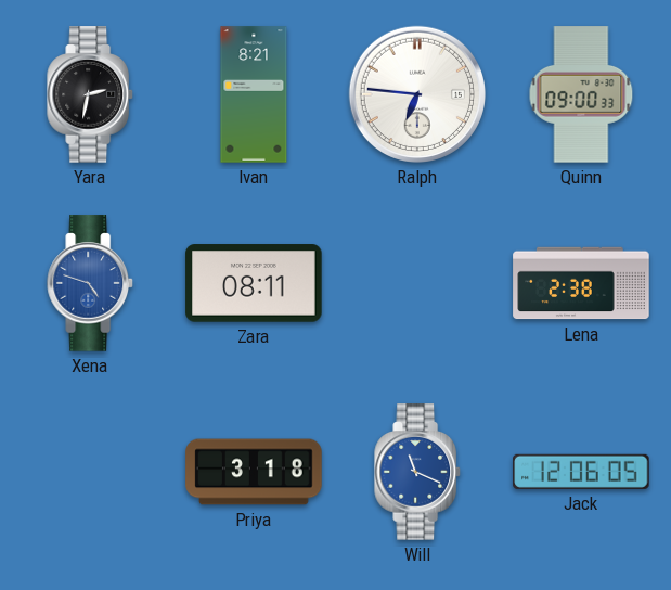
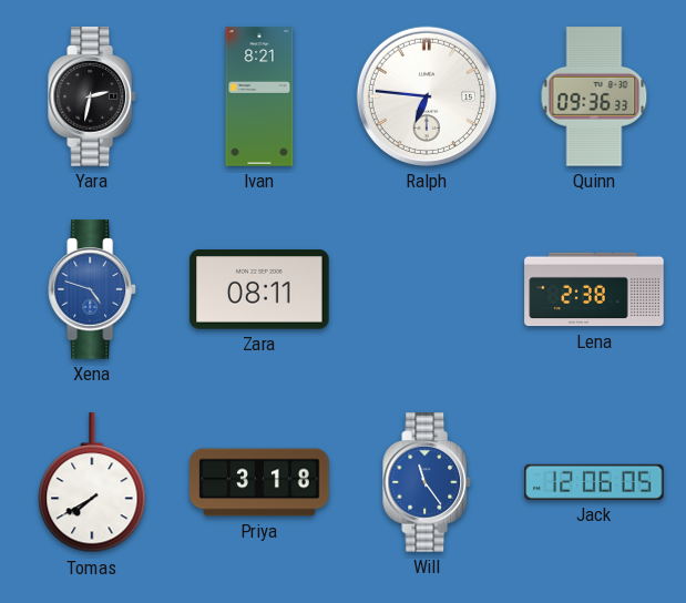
Quinn: 09:00 -> 09:36 (594, 96)
Tomas: none -> 7:40 (92, 483)
Will: 11:19 -> 11:24 (428, 482)
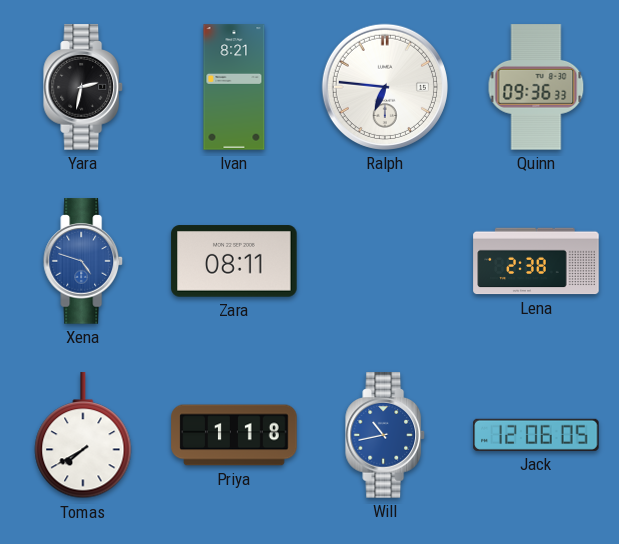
Priya: 3:18 -> 1:18 (234, 435)
Will: 11:24 -> 10:43 (386, 435)
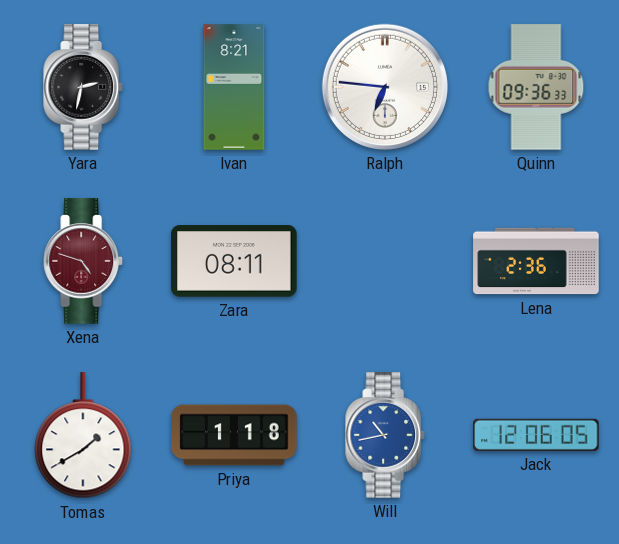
Xena dial: blue -> burgundy (84, 261)
Lena: 2:38 -> 2:36 (536, 261)
Tomas: 7:40 -> 1:40 (83, 436)
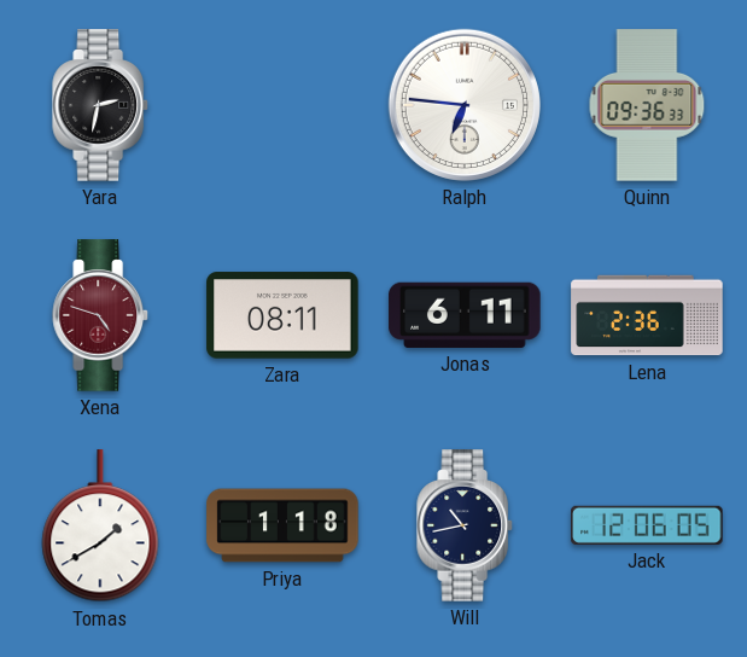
Ivan: 8:21 -> none (234, 87)
Jonas: none -> 6:11 (465, 315)
Will dial: blue -> navy (466, 525)
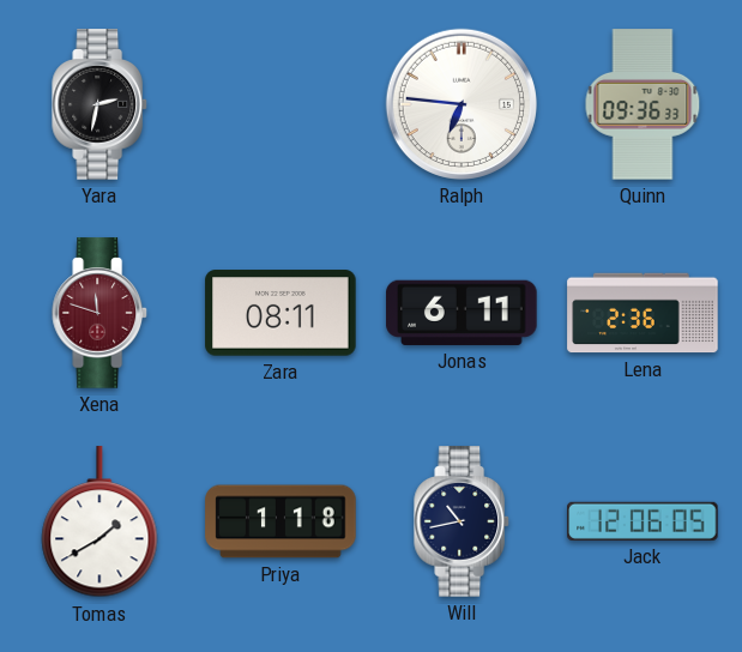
Xena: 4:48 -> 11:48 (101, 313)
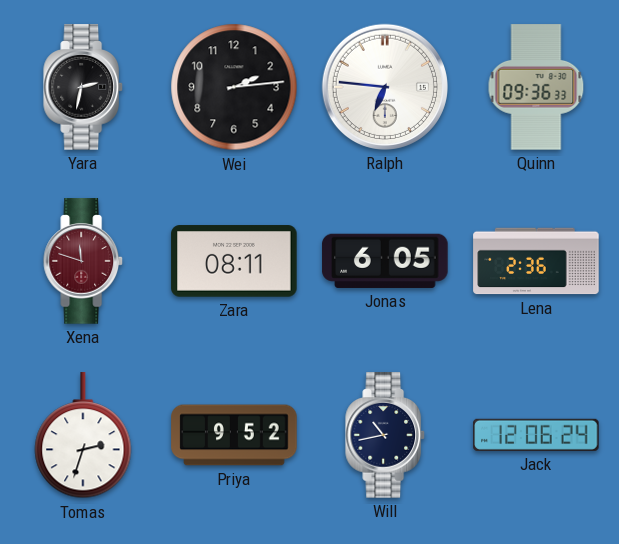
Wei: none -> 2:14 (234, 87)
Jonas: 6:11 -> 6:05 (385, 261)
Tomas: 1:40 -> 2:33 (83, 436)
Priya: 1:18 -> 9:52 (234, 435)
Jack: 12:06:05 -> 12:06:24 (536, 435)
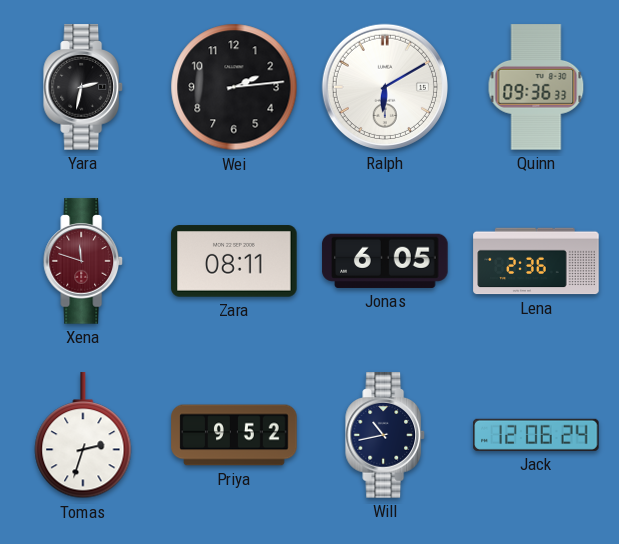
Ralph: 6:46 -> 6:10 (385, 87)
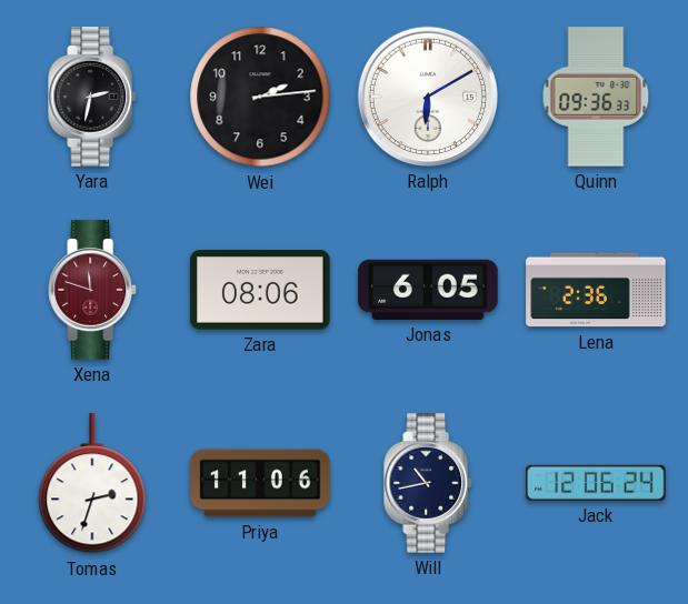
Zara: 08:11 -> 08:06 (260, 290)
Priya: 9:52 -> 11:06 (260, 483)
